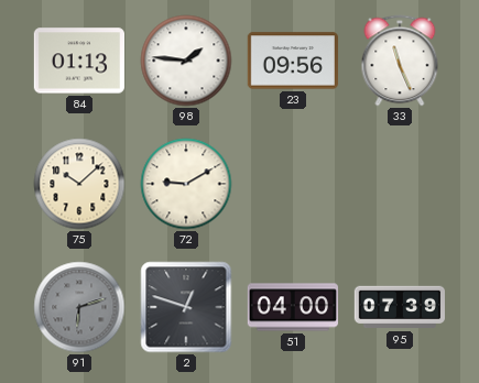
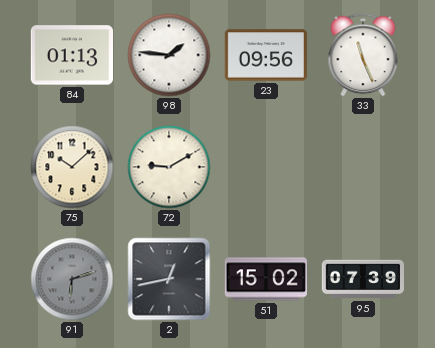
2: 12:48 -> 12:43 (169, 279)
51: 04:00 -> 15:02 (265, 279)
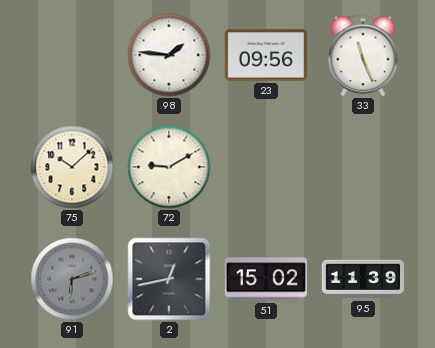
84: 01:13 -> none (71, 55)
95: 07:39 -> 11:39 (362, 279)
